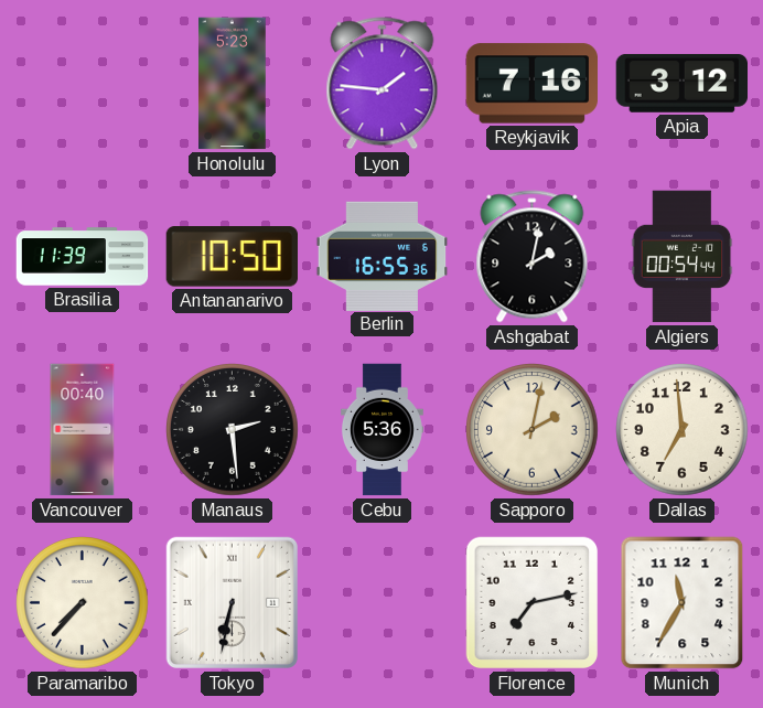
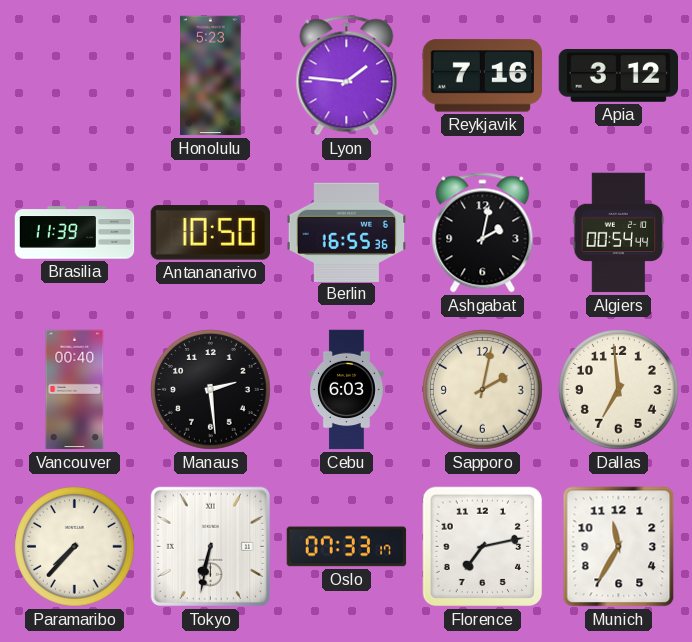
Cebu: 5:36 -> 6:03 (346, 390)
Oslo: none -> 07:33 (347, 547)
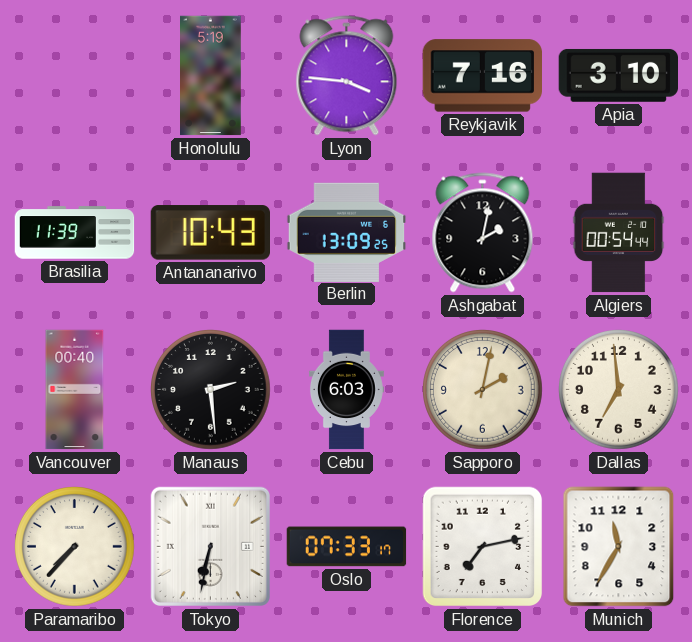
Honolulu: 5:23 -> 5:19 (211, 76)
Lyon: 1:46 -> 3:46 (347, 76)
Apia: 3:12 -> 3:10 (619, 75)
Antananarivo: 10:50 -> 10:43 (210, 233)
Berlin: 16:55 -> 13:09 (347, 232)
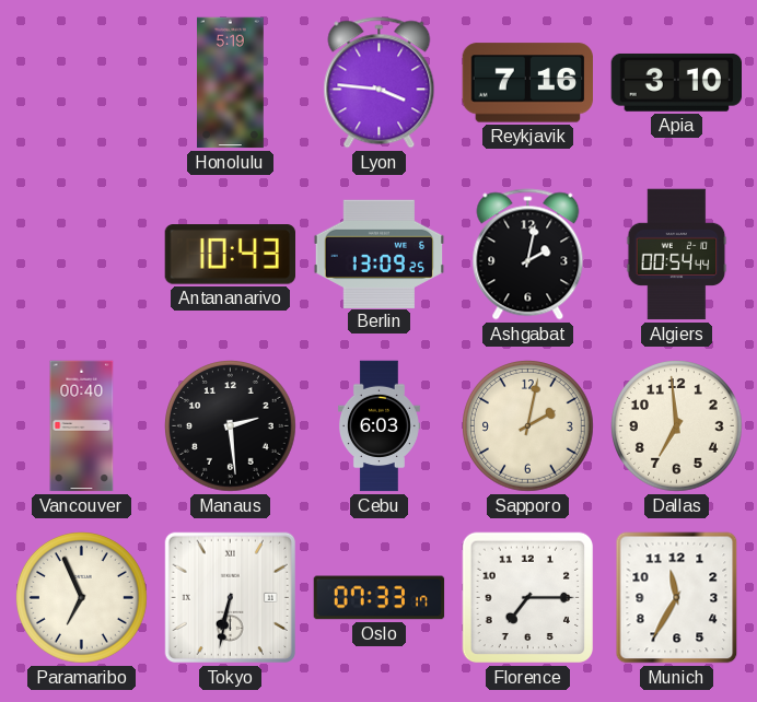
Brasilia: 11:39 -> none (75, 233)
Paramaribo: 7:37 -> 6:56 (82, 598)
Florence: 7:13 -> 7:15 (528, 598)
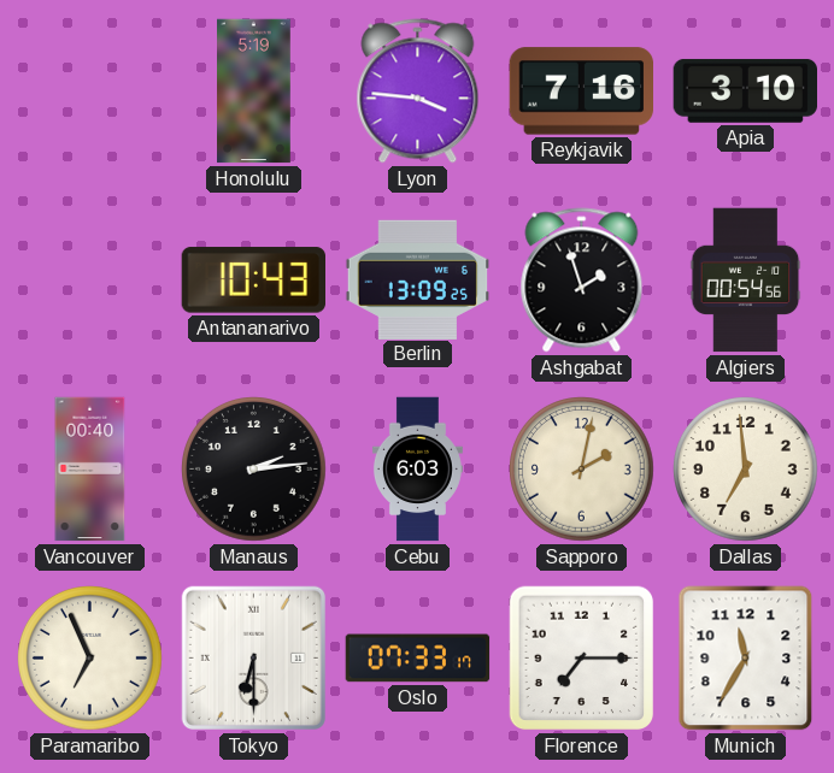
Ashgabat: 2:02 -> 1:57 (582, 281)
Algiers: 00:54:44 -> 00:54:56 (746, 281)
Manaus: 2:29 -> 2:14 (254, 470)
Tokyo: 6:32 -> 6:30 (253, 657)
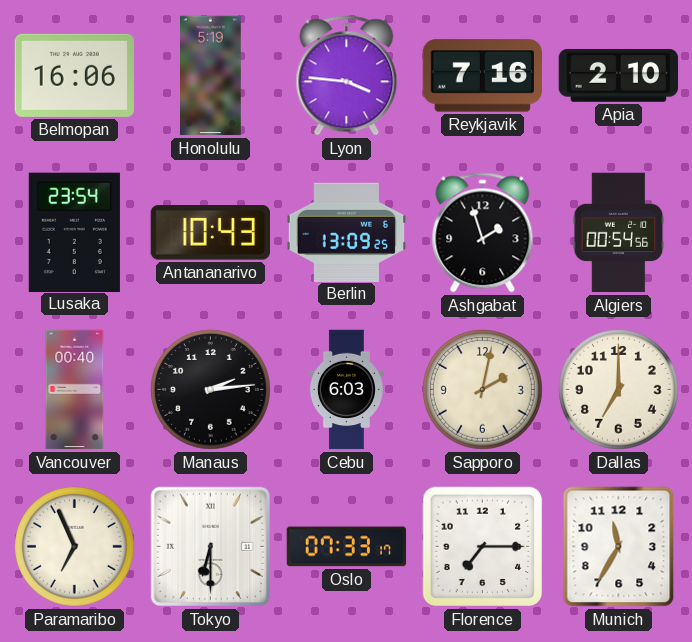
Belmopan: none -> 16:06 (74, 75)
Apia: 3:10 -> 2:10 (619, 75)
Lusaka: none -> 23:54 (74, 232)
Dallas: 6:59 -> 7:00 (619, 390)
